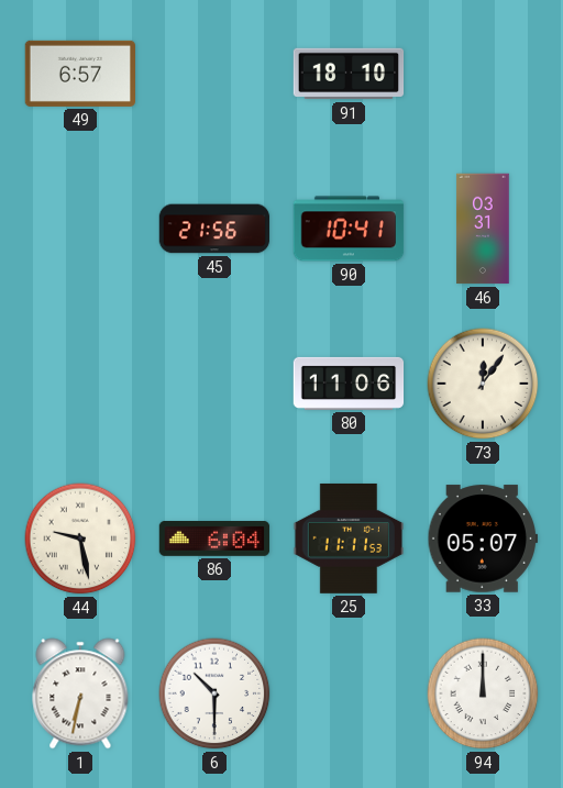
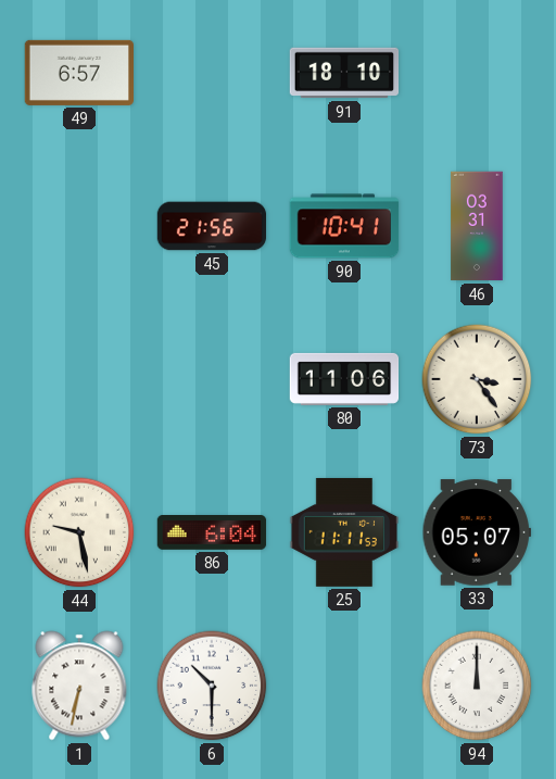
73: 12:06 -> 3:24 (477, 379)
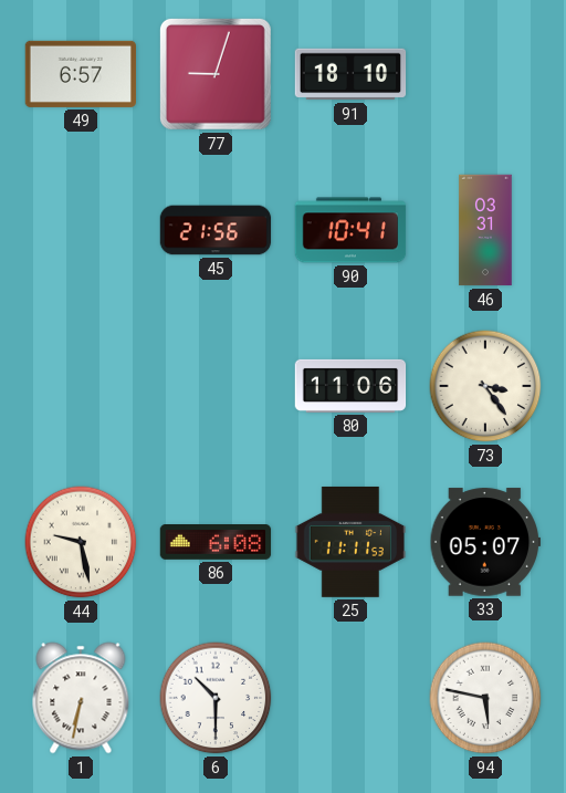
77: none -> 9:03 (216, 74)
86: 6:04 -> 6:08 (216, 543)
94: 12:00 -> 5:47 (485, 698)
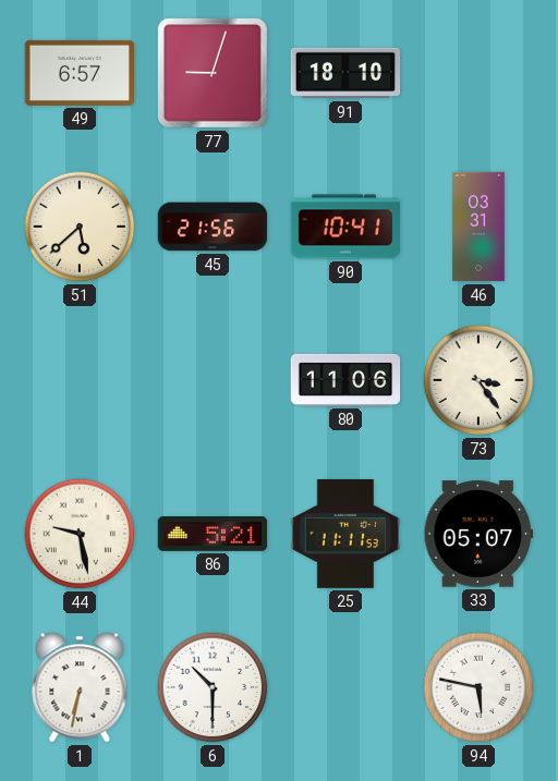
51: none -> 5:38 (80, 227)
86: 6:08 -> 5:21 (213, 535)
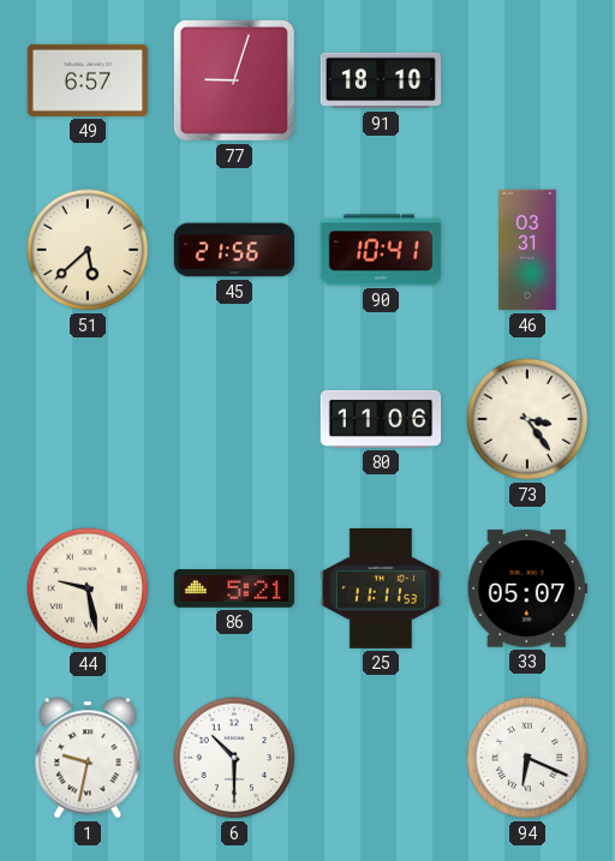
1: 6:32 -> 9:32 (88, 758)
94: 5:47 -> 6:19 (527, 758)
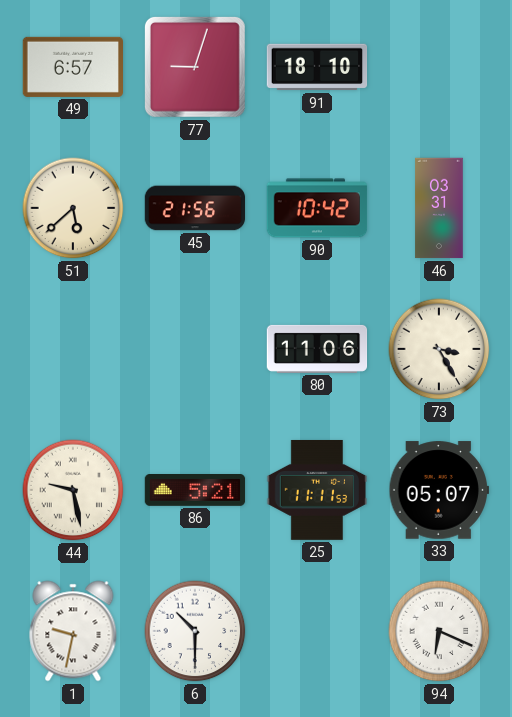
90: 10:41 -> 10:42 (317, 208)
73: 3:24 -> 3:25 (439, 349)
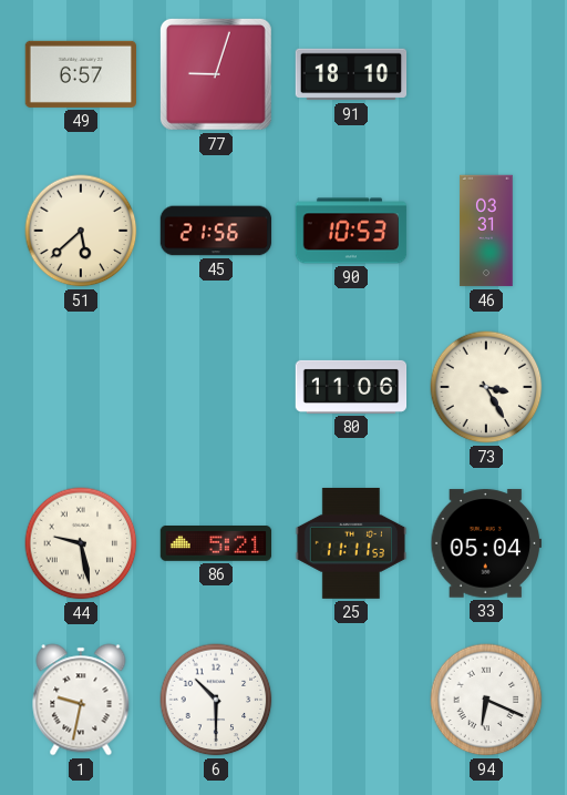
90: 10:42 -> 10:53 (351, 231)
33: 05:07 -> 05:04 (485, 543)
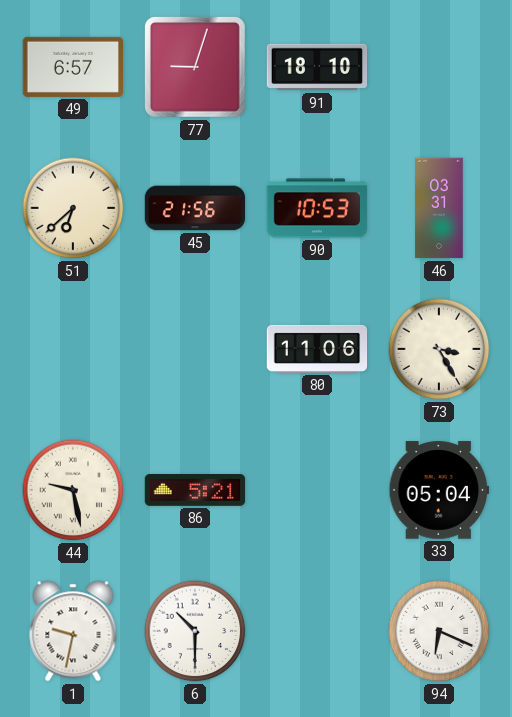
51: 5:38 -> 6:38 (73, 208)
25: 11:11 -> none (351, 543)
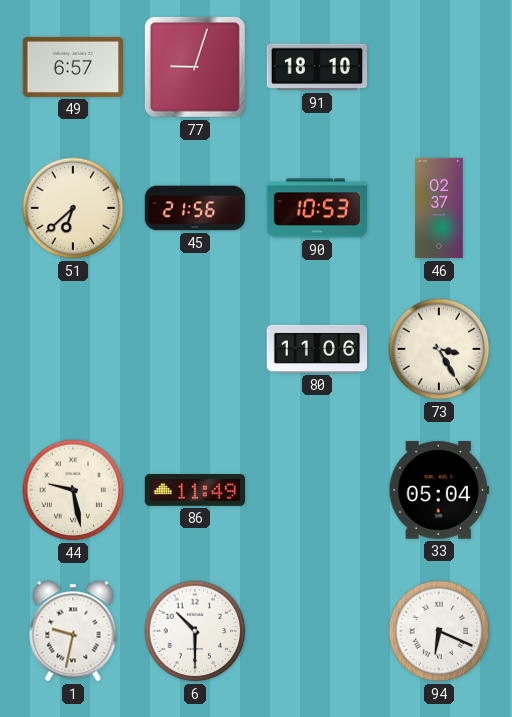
46: 03:31 -> 02:37 (439, 208)
86: 5:21 -> 11:49 (195, 491)
